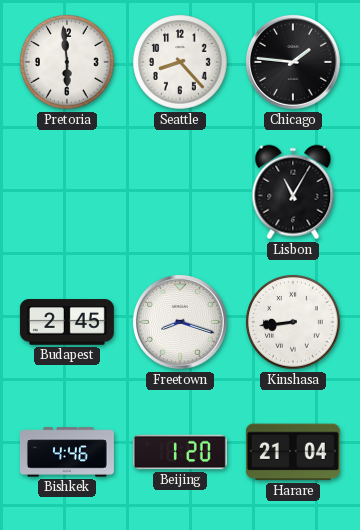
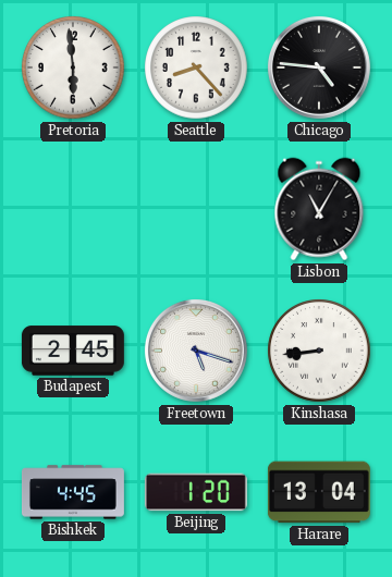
Chicago: 1:46 -> 4:46 (319, 67)
Freetown: 8:18 -> 5:18 (196, 351)
Bishkek: 4:46 -> 4:45 (73, 492)
Harare: 21:04 -> 13:04 (319, 492)
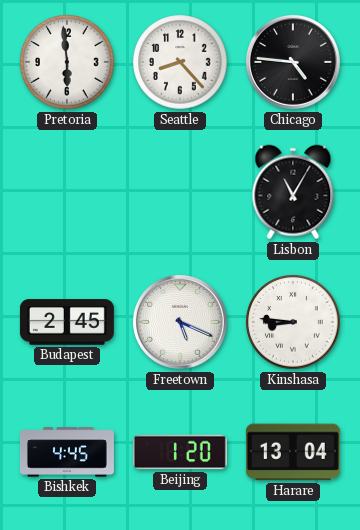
Freetown: 5:18 -> 5:19 (180, 322)
Kinshasa: 8:44 -> 8:46 (293, 322)
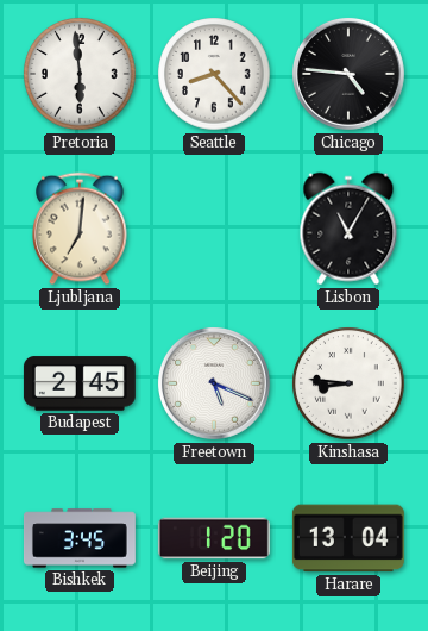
Ljubljana: none -> 7:01 (80, 229)
Bishkek: 4:45 -> 3:45 (80, 538)
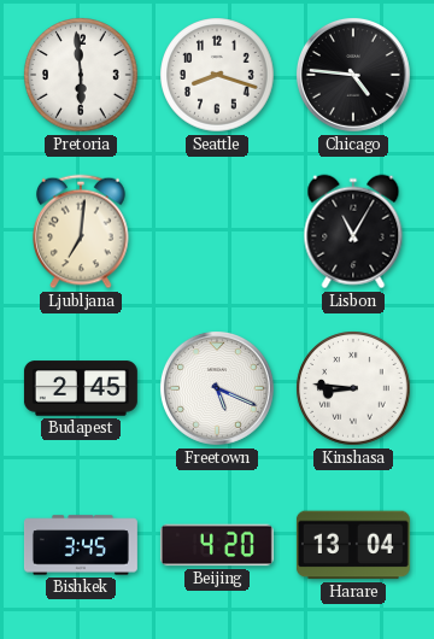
Seattle: 8:23 -> 8:18 (217, 75)
Beijing: 1:20 -> 4:20 (217, 545)
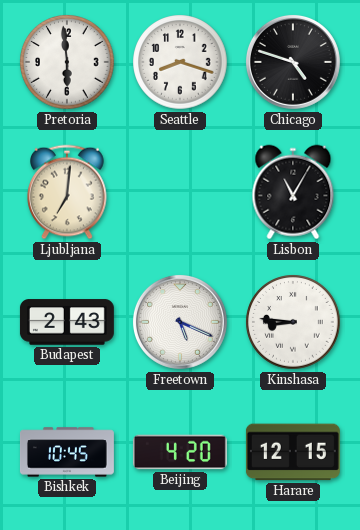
Chicago: 4:46 -> 4:48 (293, 62)
Budapest: 2:45 -> 2:43 (67, 322)
Bishkek: 3:45 -> 10:45 (67, 452)
Harare: 13:04 -> 12:15 (293, 452)
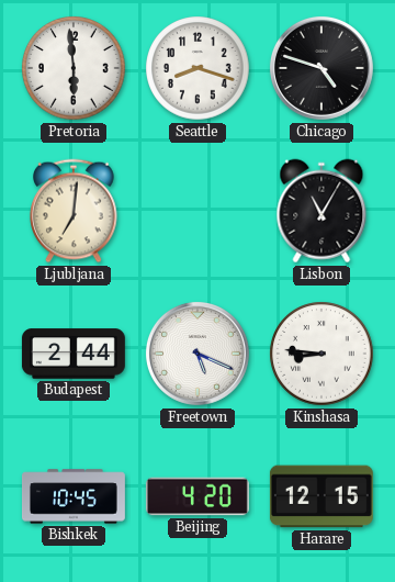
Budapest: 2:43 -> 2:44 (74, 354)
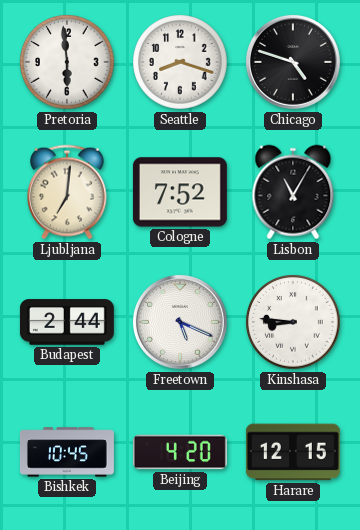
Cologne: none -> 7:52 (180, 192)
